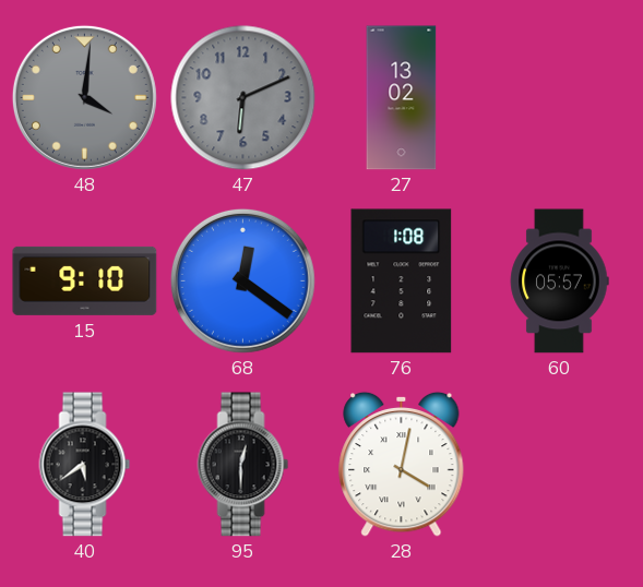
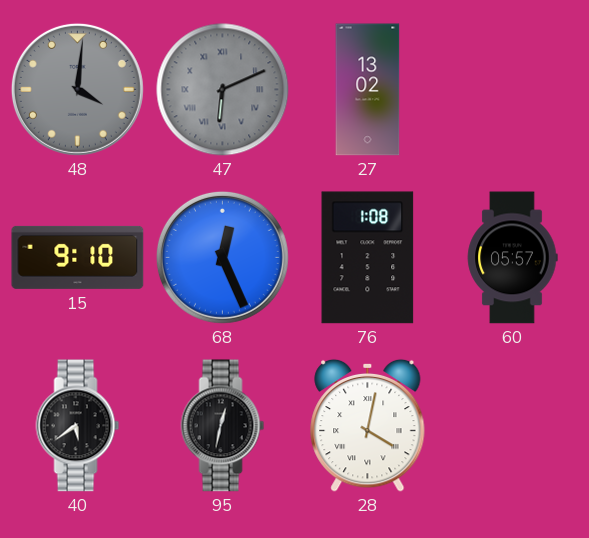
47 numerals: Arabic -> Roman (223, 90)
68: 12:21 -> 12:26 (222, 257)
95: 12:30 -> 12:32 (223, 426)
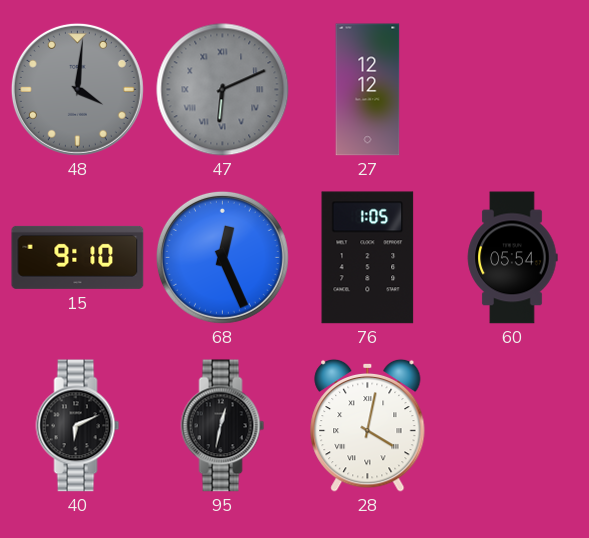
27: 13:02 -> 12:12 (368, 90)
76: 1:08 -> 1:05 (368, 258)
60: 05:57 -> 05:54 (512, 258)
40: 5:39 -> 6:11 (78, 426)
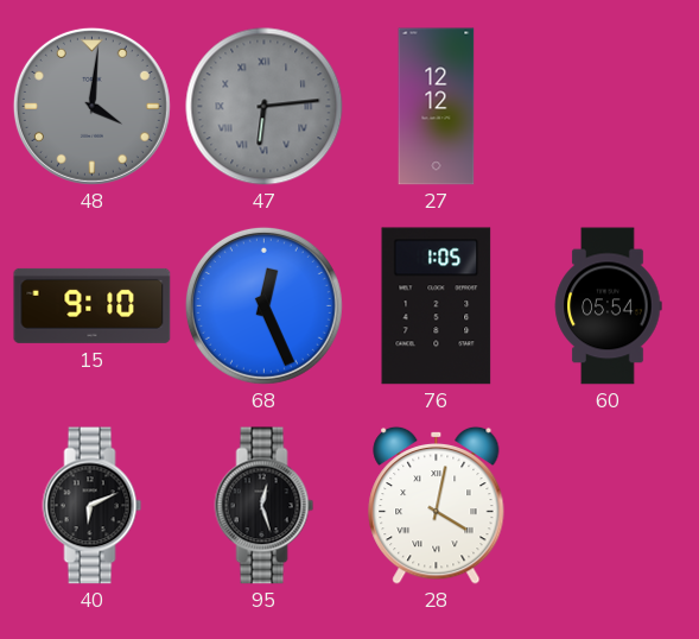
47: 6:11 -> 6:14 (265, 107)
95: 12:32 -> 12:27 (265, 506)
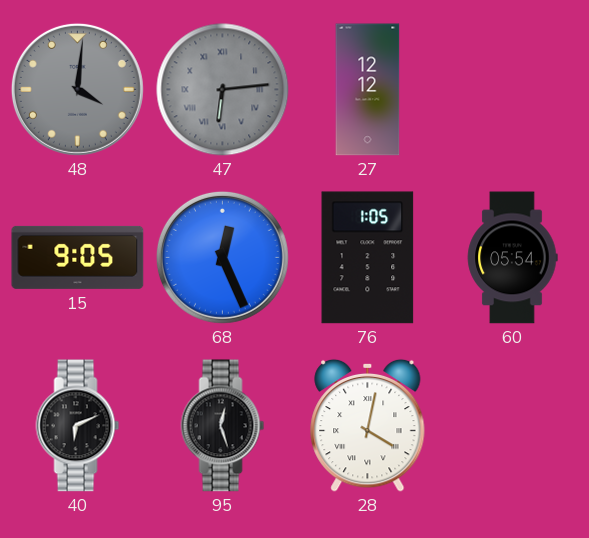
15: 9:10 -> 9:05 (78, 257)
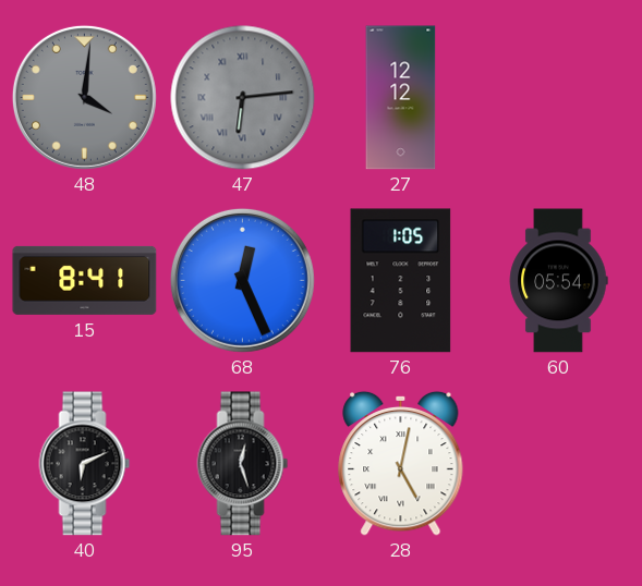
15: 9:05 -> 8:41 (85, 280)
28: 4:02 -> 5:02 (401, 463)
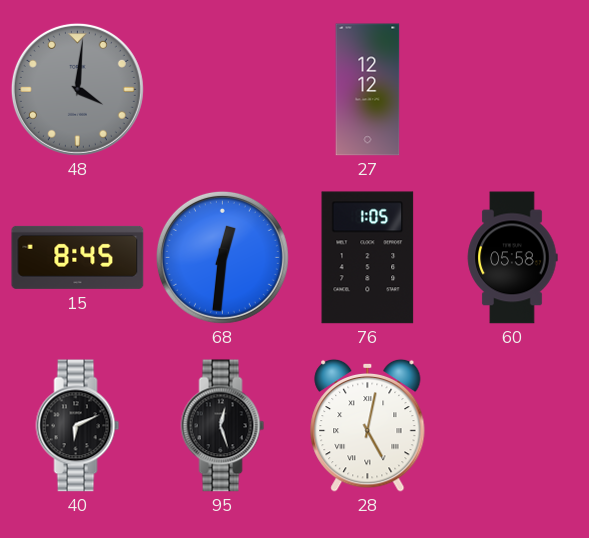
47: 6:14 -> none (243, 98)
15: 8:41 -> 8:45 (78, 257)
68: 12:26 -> 12:31 (222, 257)
60: 05:54 -> 05:58 (512, 258)
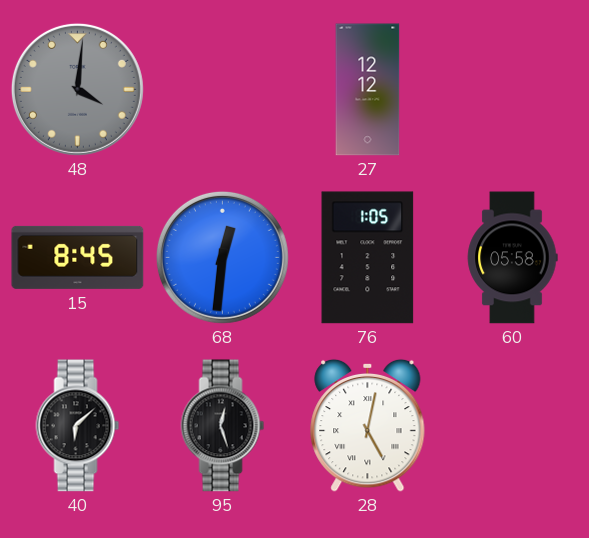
40: 6:11 -> 6:08 (78, 426)
